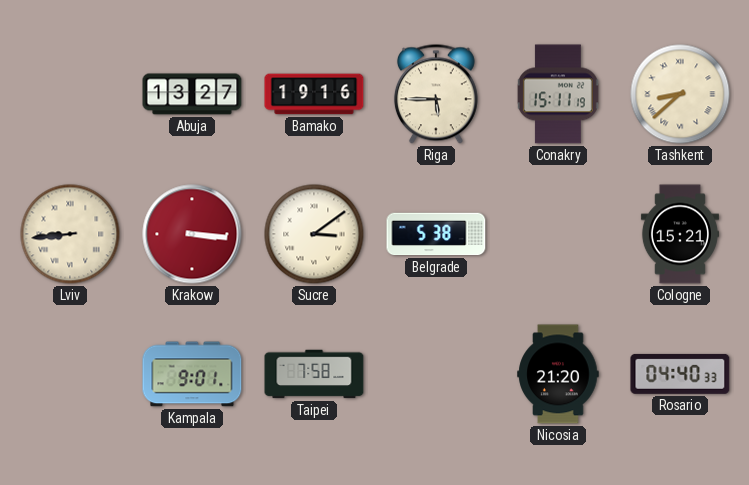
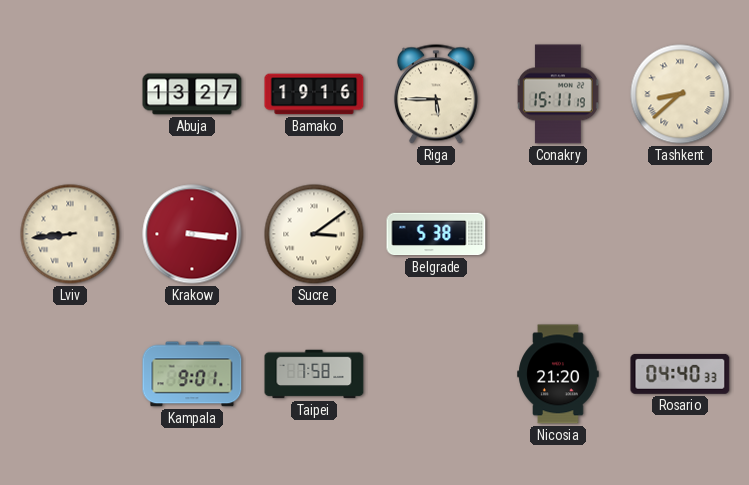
Cologne: 15:21 -> none (680, 234)
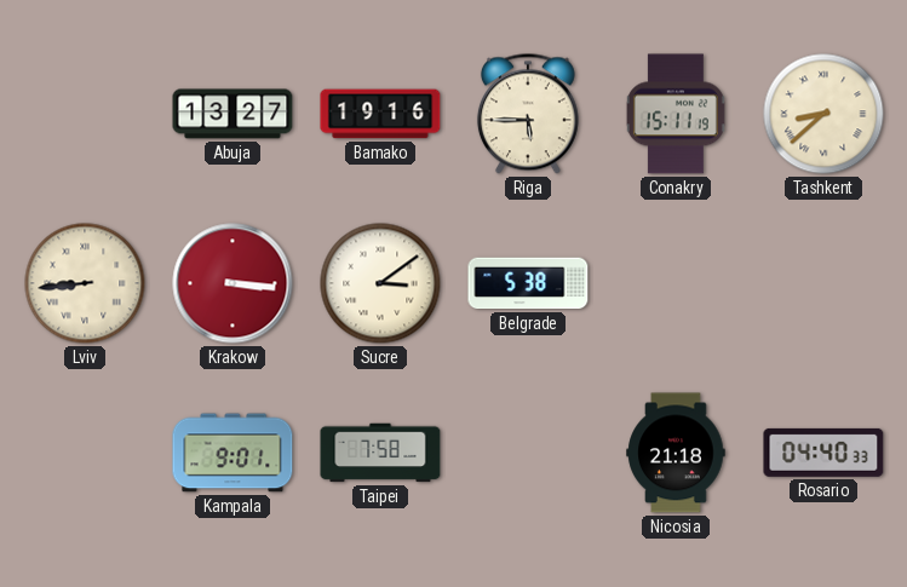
Nicosia: 21:20 -> 21:18 (676, 453)
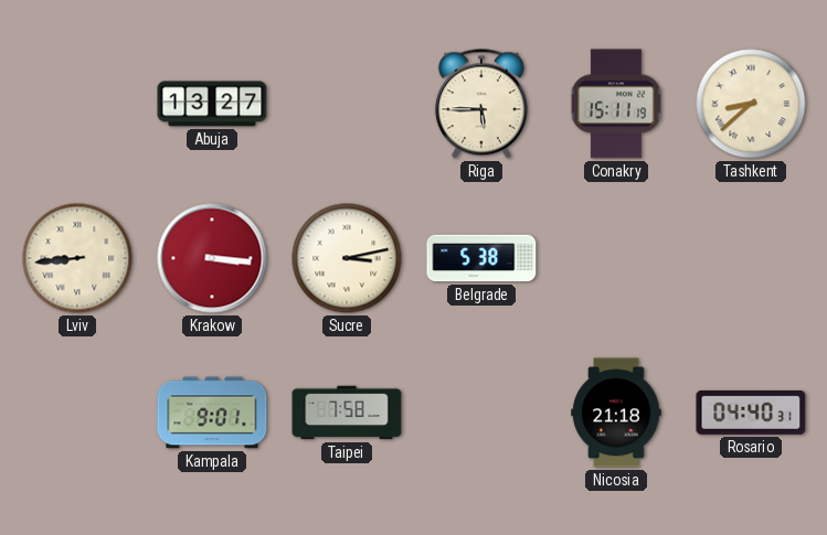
Bamako: 19:16 -> none (380, 114)
Sucre: 3:09 -> 3:13 (347, 258)
Rosario: 04:40:33 -> 04:40:31 (751, 413)
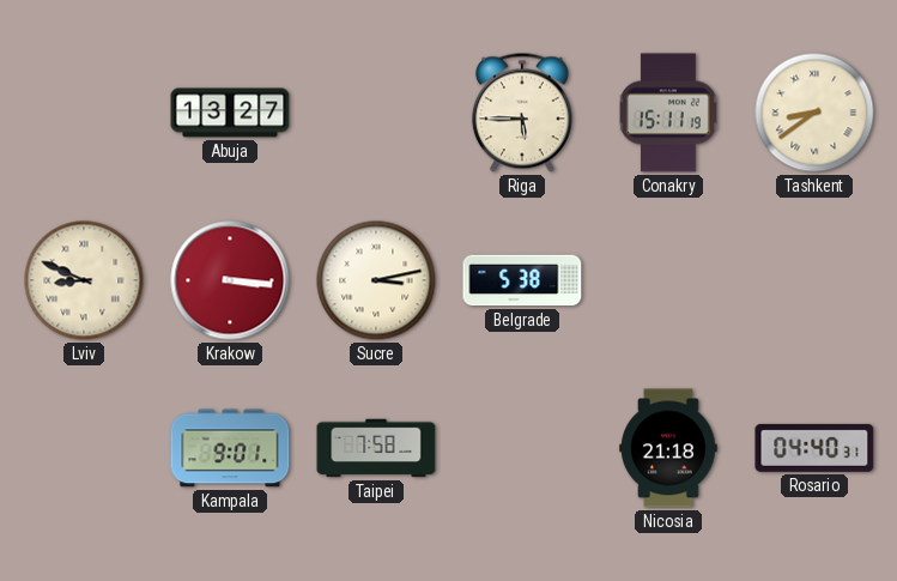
Tashkent: 8:38 -> 8:39 (814, 113)
Lviv: 8:44 -> 8:49 (84, 280)
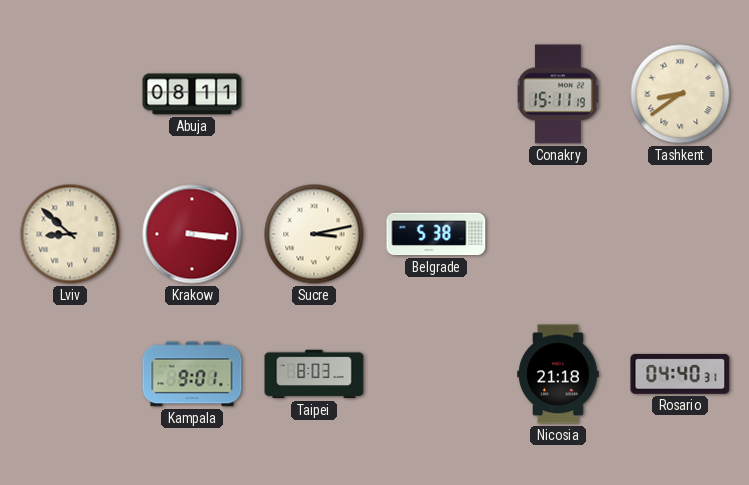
Abuja: 13:27 -> 08:11 (192, 94)
Riga: 5:45 -> none (522, 113)
Lviv: 8:49 -> 8:52 (70, 234)
Taipei: 7:58 -> 8:03 (314, 374)
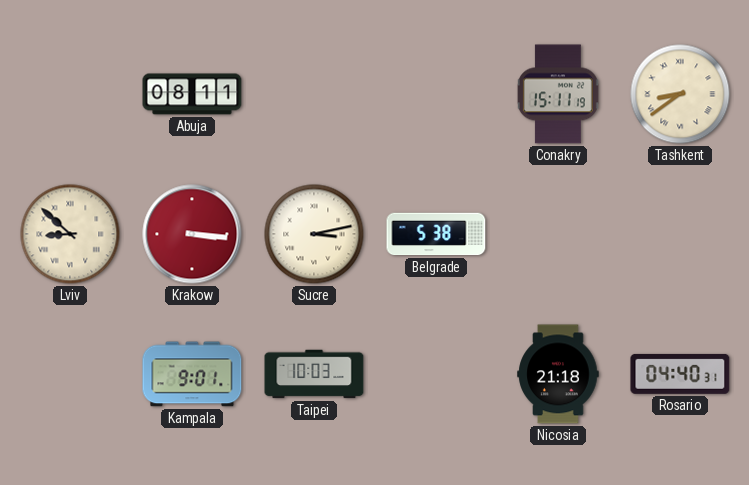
Taipei: 8:03 -> 10:03 (314, 374)
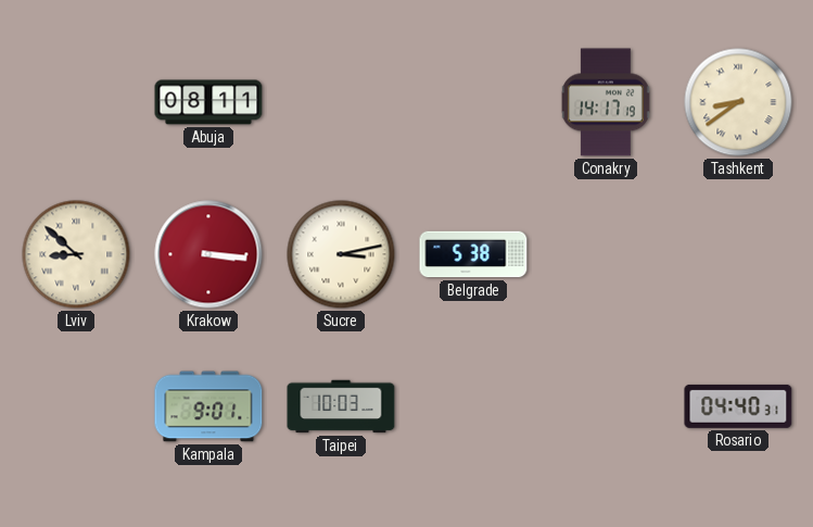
Conakry: 15:11 -> 14:17 (606, 102)
Nicosia: 21:18 -> none (558, 374)
